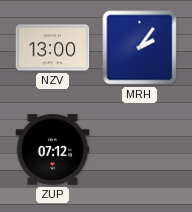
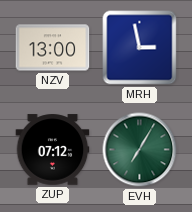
MRH: 2:06 -> 2:58 (140, 48)
EVH: none -> 7:05 (140, 150)
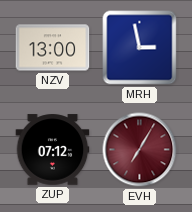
EVH dial: green -> burgundy (140, 150)
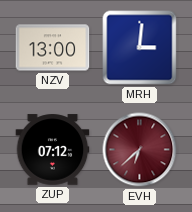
MRH: 2:58 -> 3:01 (140, 48)
EVH: 7:05 -> 6:38 (140, 150)
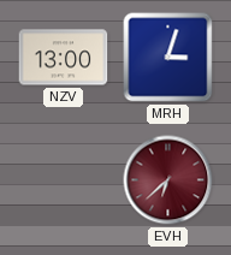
MRH: 3:01 -> 3:03 (168, 58)
ZUP: 07:12 -> none (53, 150)
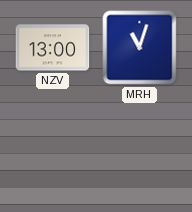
MRH: 3:03 -> 11:03 (140, 48)
EVH: 6:38 -> none (168, 180)
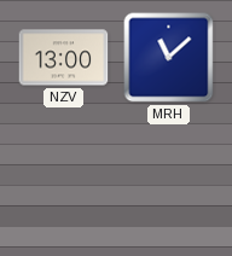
MRH: 11:03 -> 11:08 (169, 58)
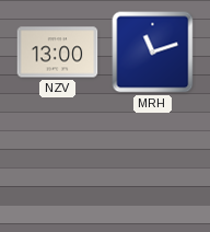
MRH: 11:08 -> 11:12 (153, 53)
